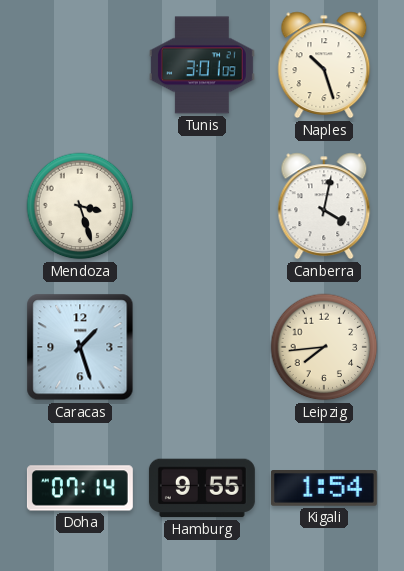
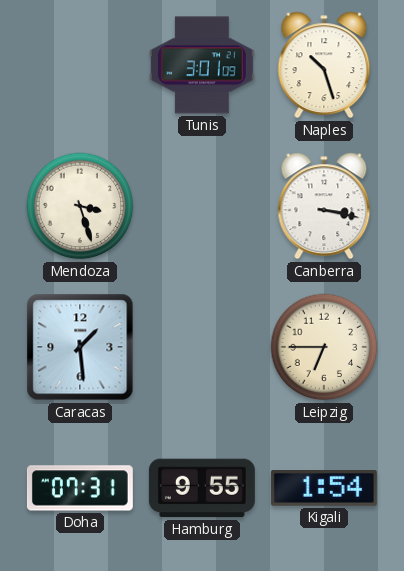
Canberra: 4:02 -> 3:17 (324, 206)
Caracas: 1:27 -> 1:29 (80, 347)
Leipzig: 7:44 -> 6:45 (324, 347)
Doha: 07:14 -> 07:31 (80, 488)
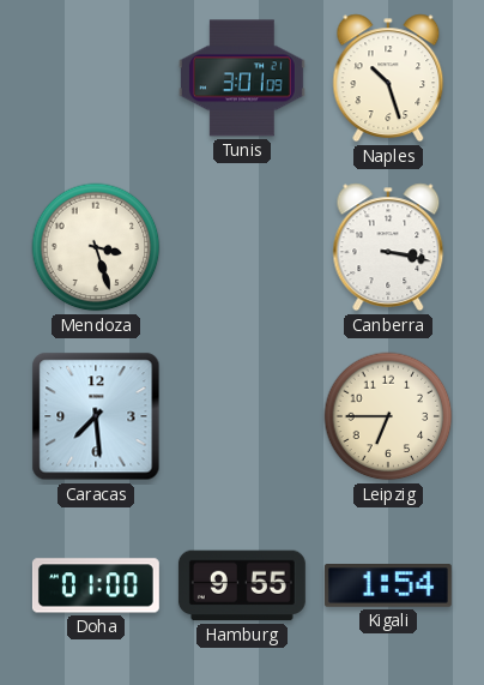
Caracas: 1:29 -> 7:29 (96, 416)
Doha: 07:31 -> 01:00 (96, 585)
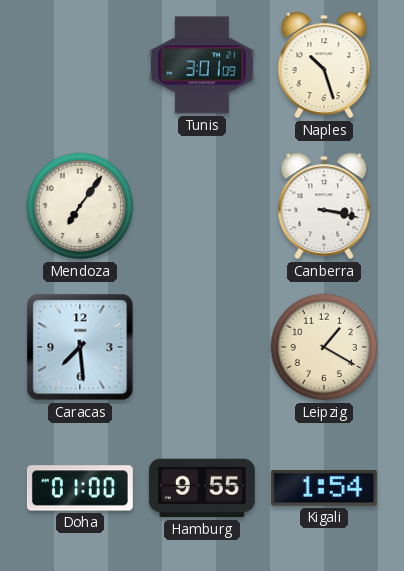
Mendoza: 3:27 -> 7:06 (80, 206)
Leipzig: 6:45 -> 1:20 (324, 347)
